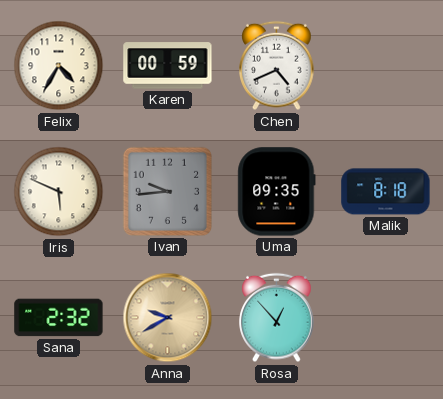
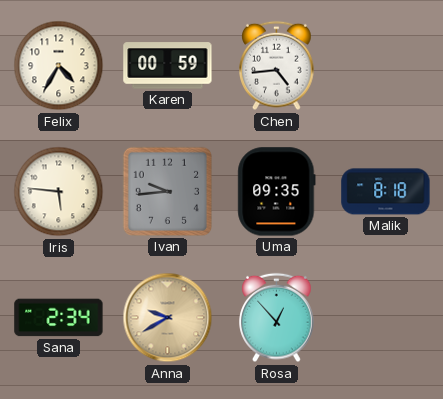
Chen: 4:41 -> 4:44 (277, 66)
Iris: 5:49 -> 5:46 (59, 192)
Sana: 2:32 -> 2:34 (59, 318)
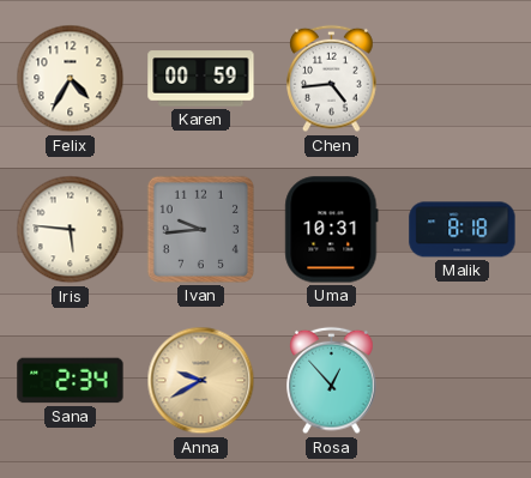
Uma: 09:35 -> 10:31 (332, 230)
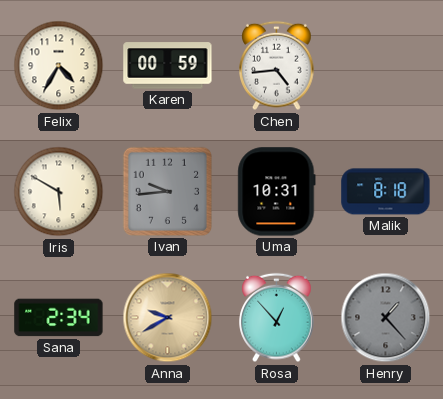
Iris: 5:46 -> 5:50 (59, 192)
Henry: none -> 1:23 (386, 318)
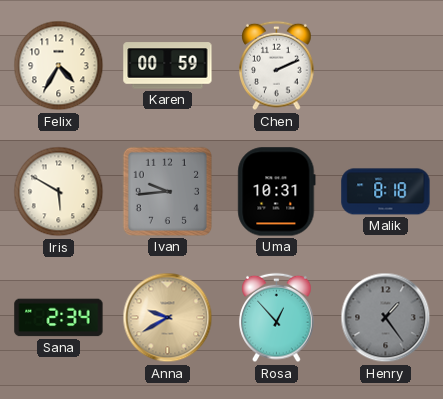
Chen: 4:44 -> 2:11 (277, 66)
Henry: 1:23 -> 1:24 (386, 318)
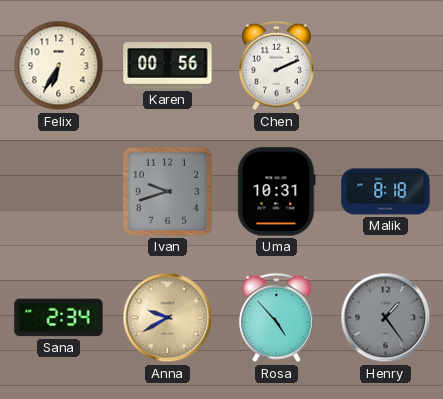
Felix: 4:35 -> 6:35 (59, 66)
Karen: 00:59 -> 00:56 (168, 66)
Iris: 5:50 -> none (59, 192)
Ivan: 9:44 -> 9:42 (167, 191)
Rosa: 12:53 -> 4:53 (277, 318)
